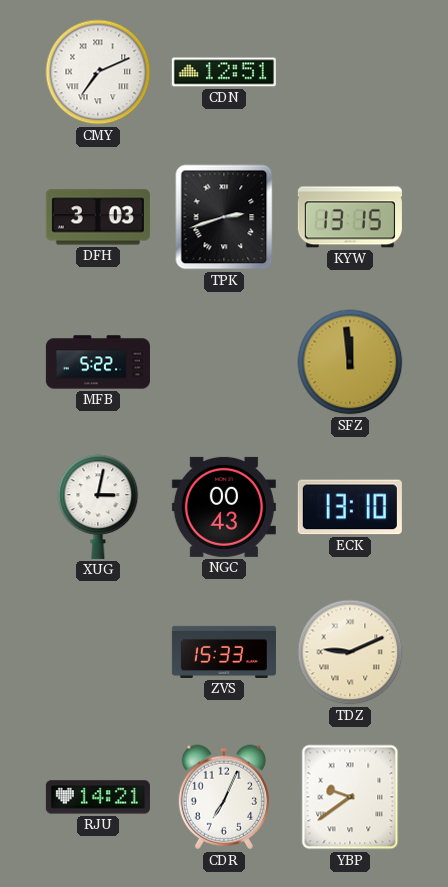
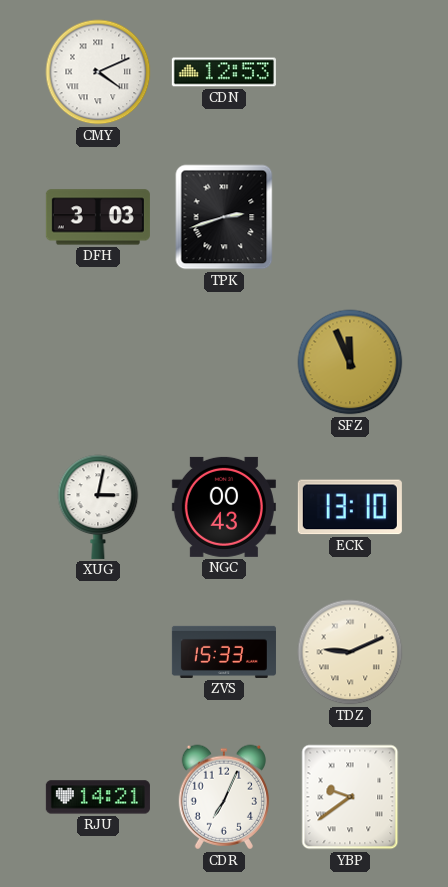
CMY: 7:11 -> 4:11 (98, 72)
CDN: 12:51 -> 12:53 (224, 72)
KYW: 13:15 -> none (350, 217)
MFB: 5:22 -> none (98, 362)
SFZ: 11:59 -> 11:56 (350, 362)
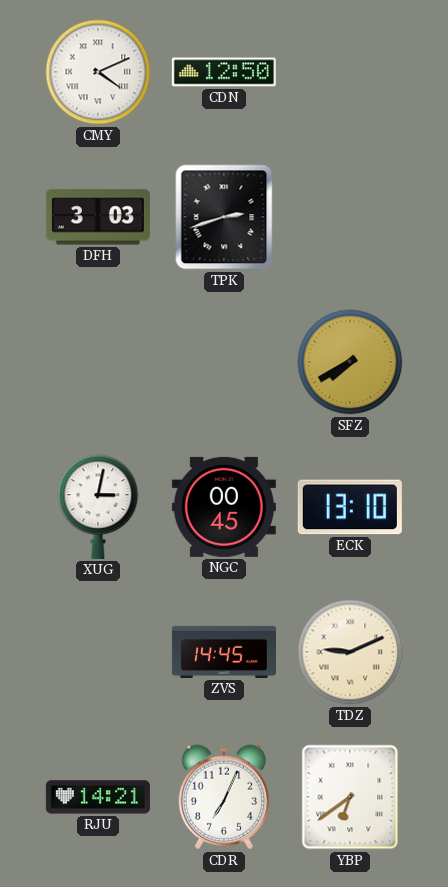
CDN: 12:53 -> 12:50 (224, 72)
SFZ: 11:56 -> 7:40 (350, 362)
NGC: 00:43 -> 00:45 (224, 507)
ZVS: 15:33 -> 14:45 (224, 652)
YBP: 9:39 -> 6:39 (350, 797)
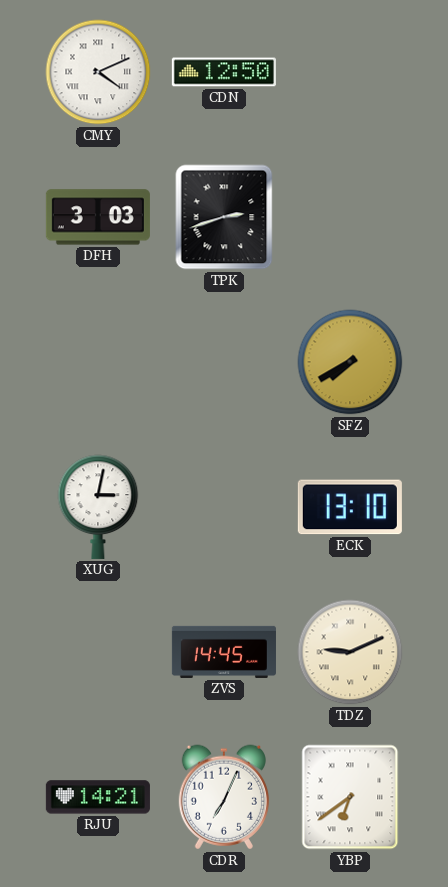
NGC: 00:45 -> none (224, 507)
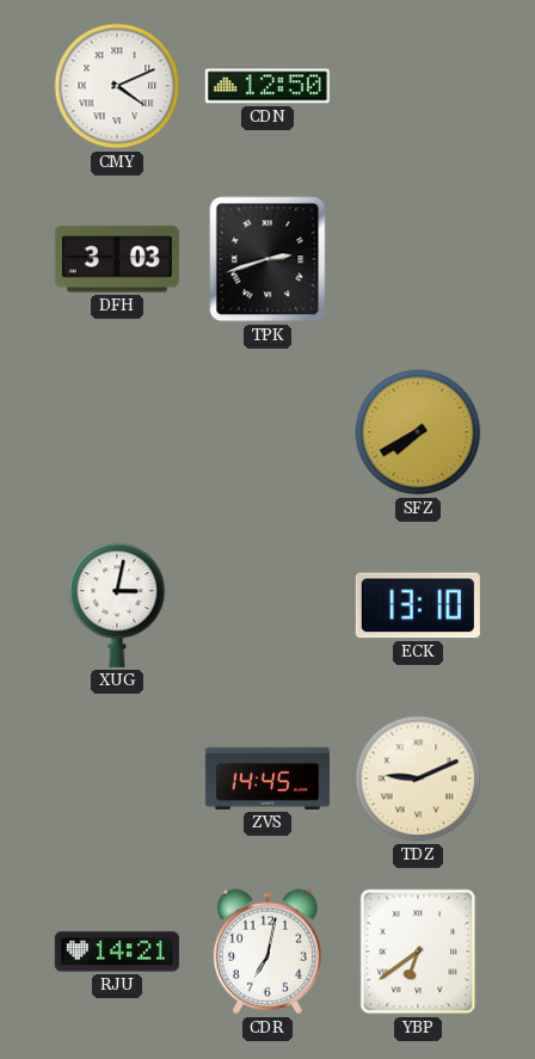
CDR: 7:04 -> 7:02 (267, 952)
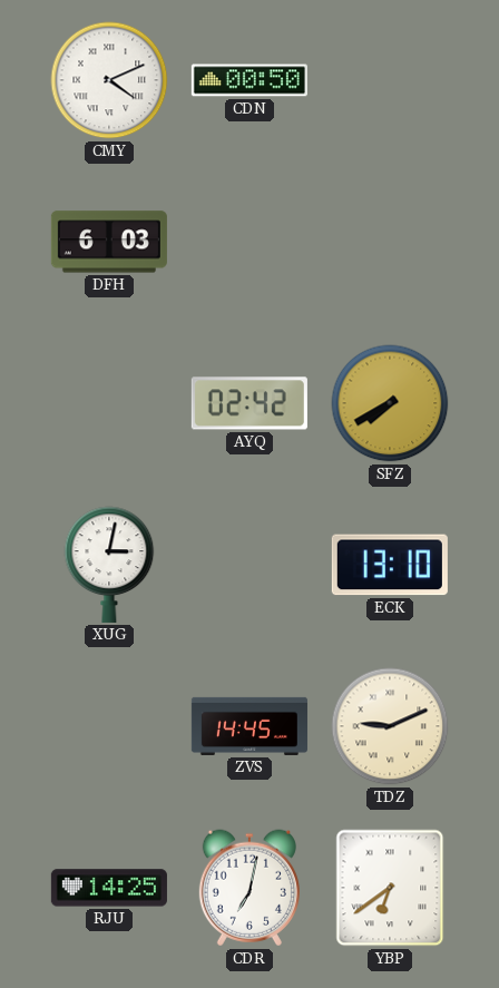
CDN: 12:50 -> 00:50 (250, 80)
DFH: 3:03 -> 6:03 (109, 242)
TPK: 2:42 -> none (267, 259)
AYQ: none -> 02:42 (250, 403)
RJU: 14:21 -> 14:25 (109, 888)
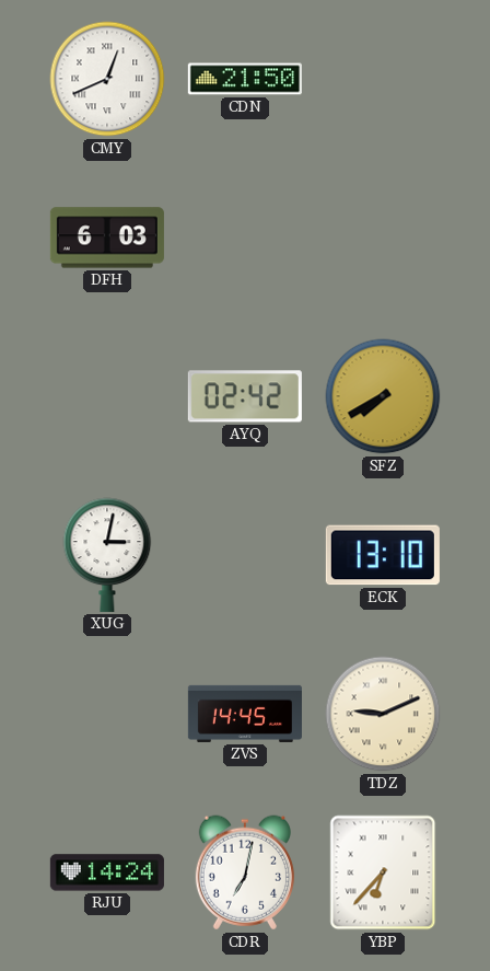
CMY: 4:11 -> 12:41 (107, 79)
CDN: 00:50 -> 21:50 (245, 79)
RJU: 14:25 -> 14:24 (107, 872)
YBP: 6:39 -> 6:37 (383, 872)
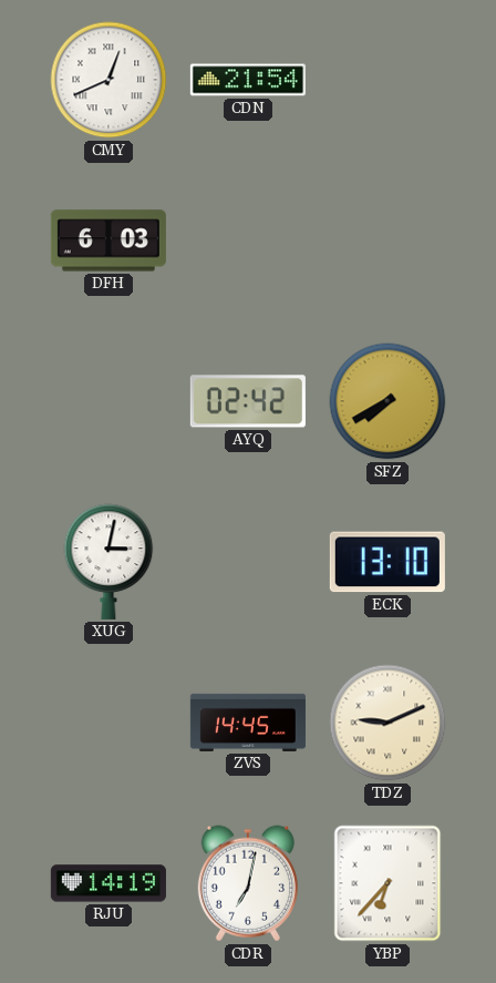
CDN: 21:50 -> 21:54 (248, 80)
RJU: 14:24 -> 14:19 (108, 883)
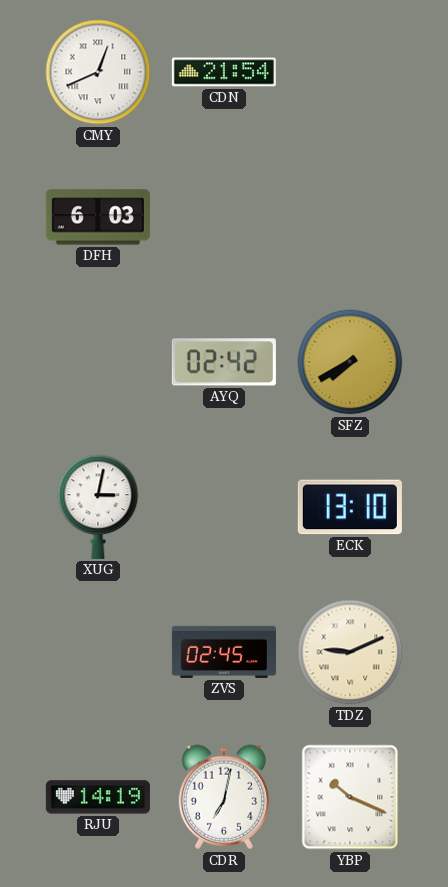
ZVS: 14:45 -> 02:45 (224, 652)
YBP: 6:37 -> 10:19 (350, 797)
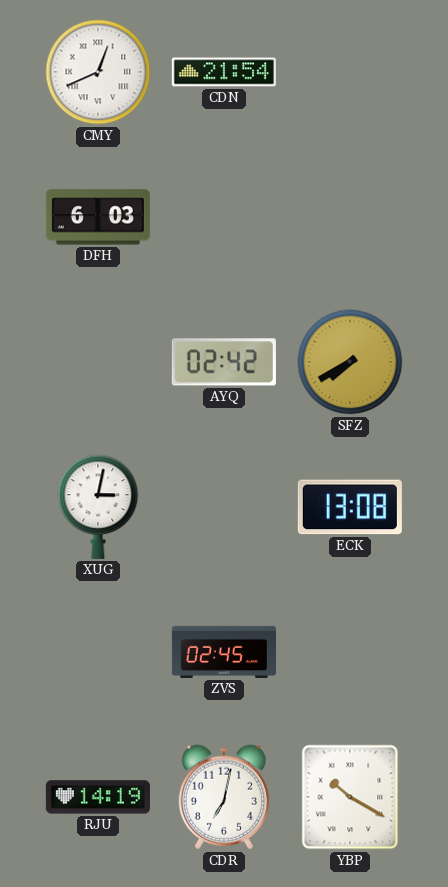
ECK: 13:10 -> 13:08 (350, 507)
TDZ: 9:11 -> none (350, 652)
YBP: 10:19 -> 10:20 (350, 797)
